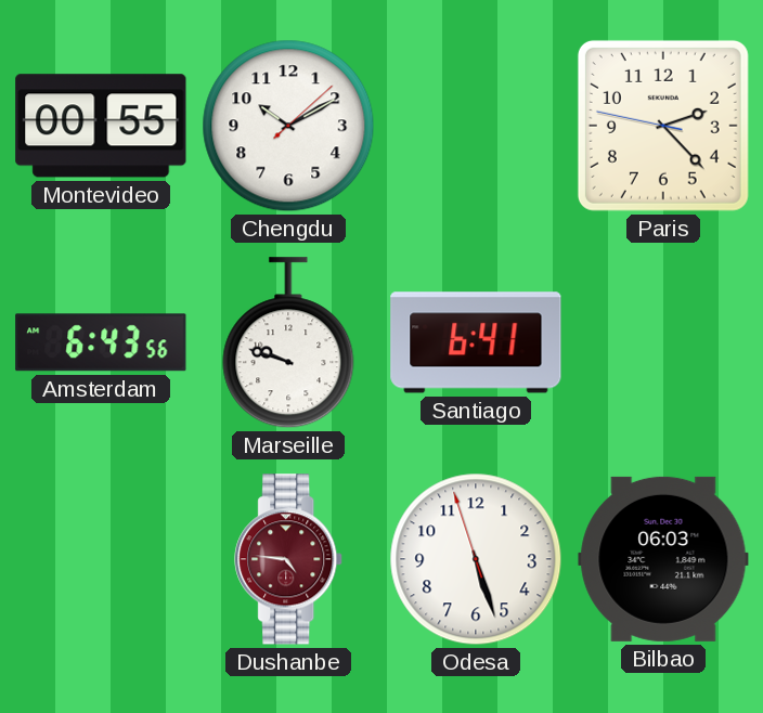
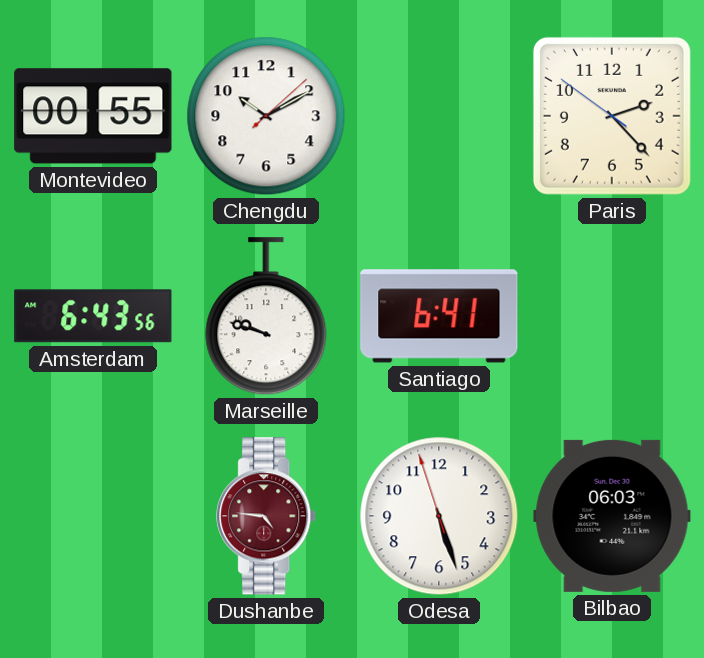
Paris: 2:22:47 -> 2:22:51 (612, 116)
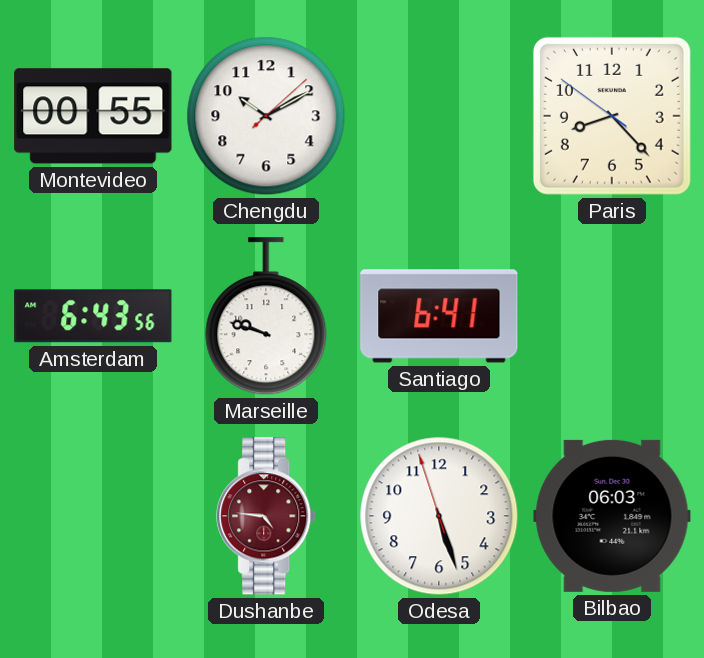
Paris: 2:22 -> 8:22 (612, 116)
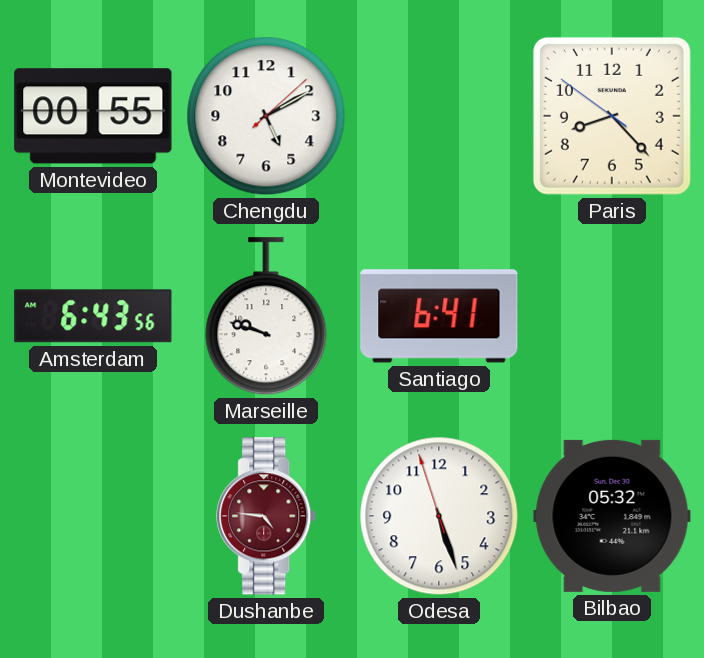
Chengdu: 10:10 -> 5:10 (266, 116)
Bilbao: 06:03 -> 05:32 (612, 516)
